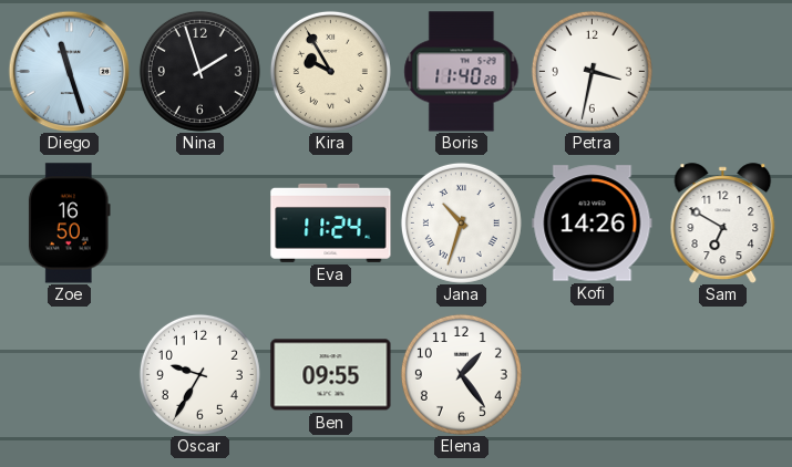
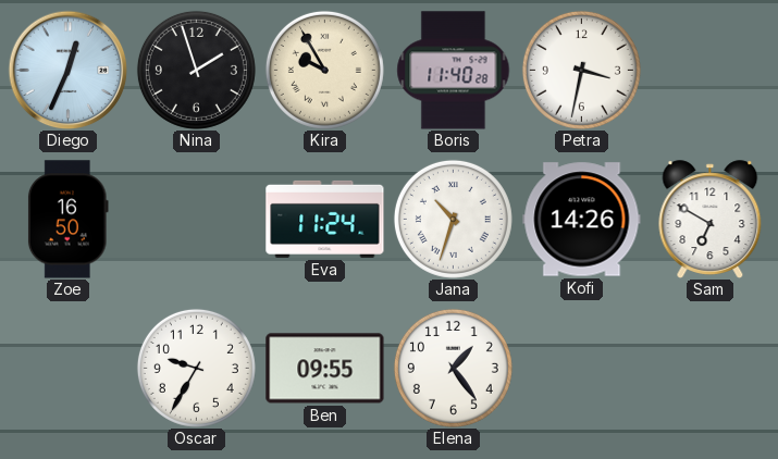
Diego: 11:27 -> 12:34 (67, 70)
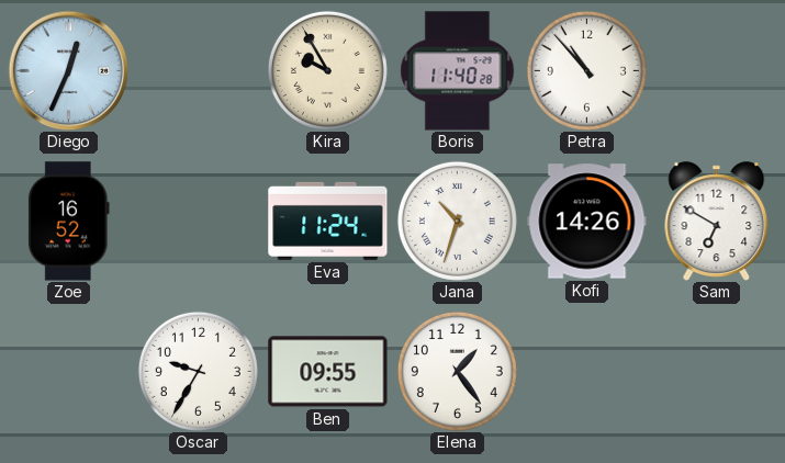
Nina: 1:57 -> none (196, 70)
Petra: 3:32 -> 10:53 (586, 70)
Zoe: 16:50 -> 16:52 (68, 222)
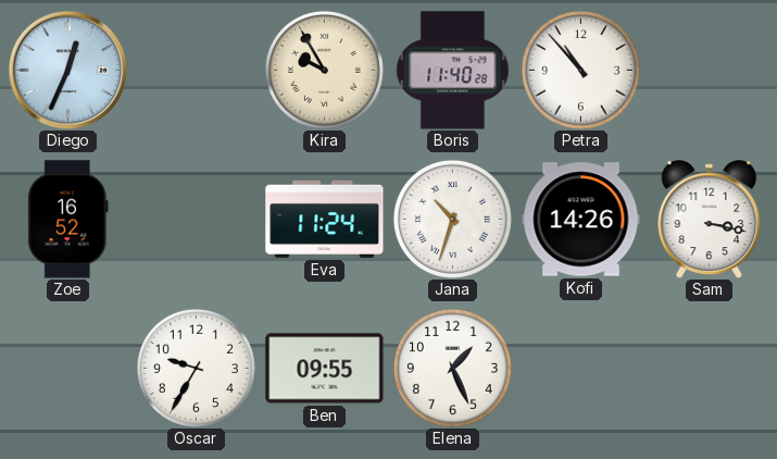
Sam: 6:50 -> 3:17 (710, 220)
Elena: 1:24 -> 1:26 (452, 368)
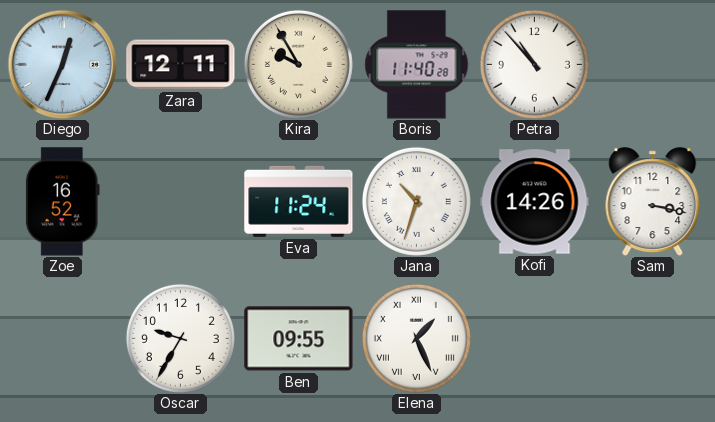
Zara: none -> 12:11 (181, 65)
Elena numerals: Arabic -> Roman (416, 338)
